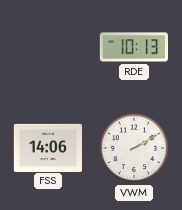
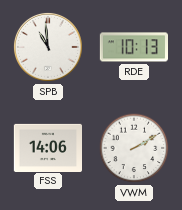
SPB: none -> 10:59 (48, 47)
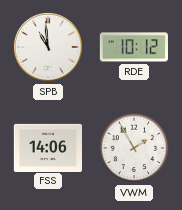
RDE: 10:13 -> 10:12 (133, 47)
VWM: 2:10 -> 1:55 (134, 148)
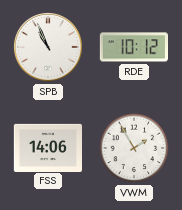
SPB: 10:59 -> 10:56 (48, 47)
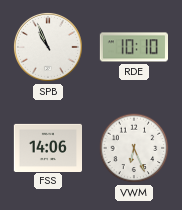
RDE: 10:12 -> 10:10 (133, 47)
VWM: 1:55 -> 6:26 (134, 148)
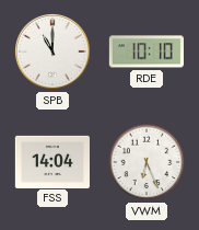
SPB: 10:56 -> 11:00 (52, 51)
FSS: 14:06 -> 14:04 (51, 161)
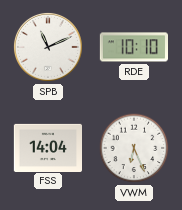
SPB: 11:00 -> 11:11 (48, 47)
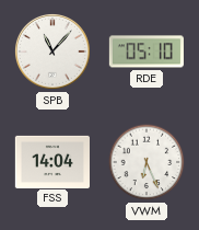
SPB: 11:11 -> 11:07 (52, 51)
RDE: 10:10 -> 05:10 (145, 51)
